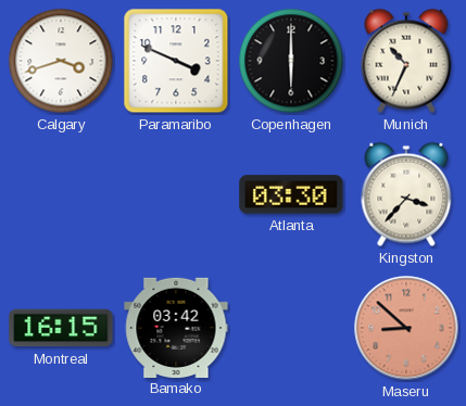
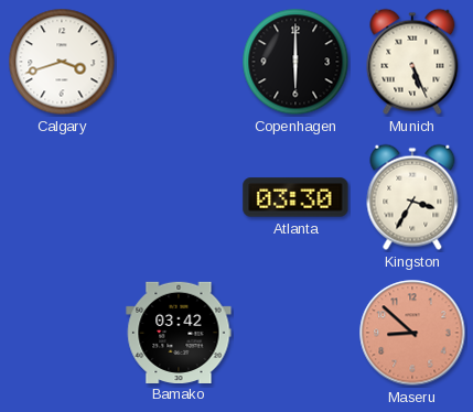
Paramaribo: 3:49 -> none (176, 61)
Munich: 10:34 -> 5:26 (412, 62)
Kingston: 3:37 -> 3:35 (412, 197)
Montreal: 16:15 -> none (61, 328)
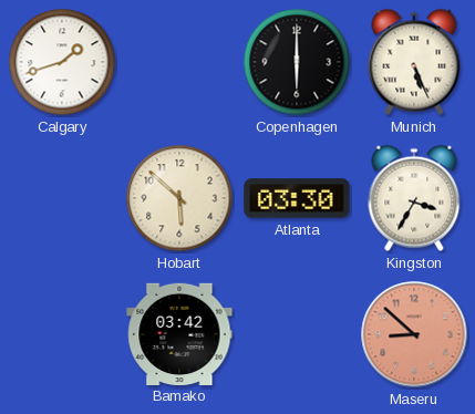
Calgary: 3:42 -> 1:42 (62, 62)
Hobart: none -> 5:52 (179, 198)
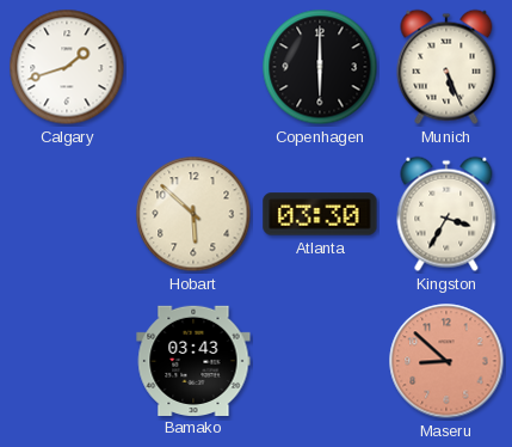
Bamako: 03:42 -> 03:43 (193, 360)
